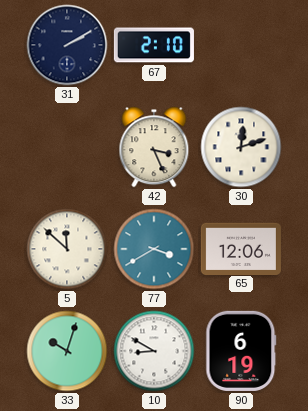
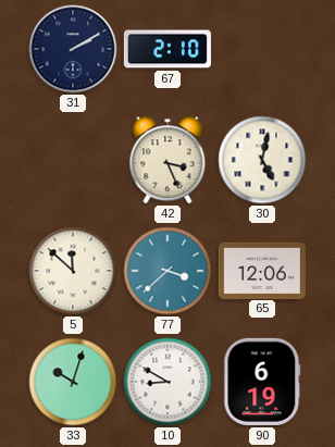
30: 12:12 -> 5:02 (262, 160)
77: 3:40 -> 3:38 (167, 271)
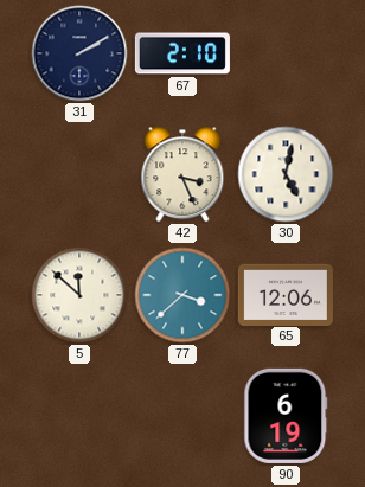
33: 10:03 -> none (73, 382)
10: 8:50 -> none (167, 382)
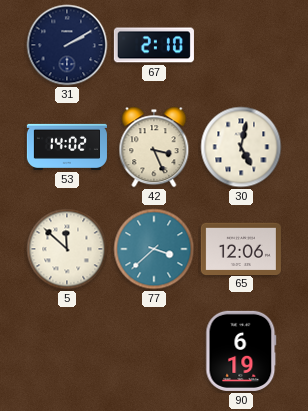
53: none -> 14:02 (67, 147)
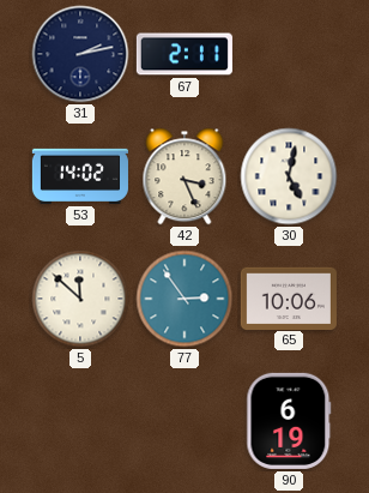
31: 2:10 -> 2:13 (80, 54)
67: 2:10 -> 2:11 (184, 54)
77: 3:38 -> 2:54 (184, 299)
65: 12:06 -> 10:06 (289, 297)
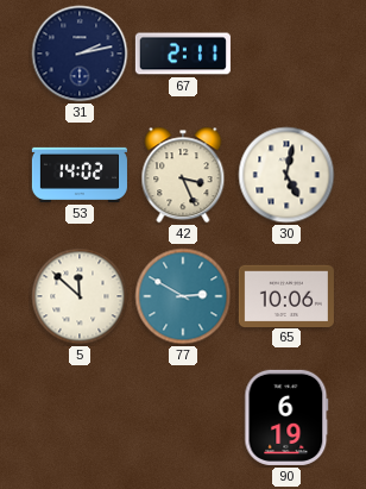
77: 2:54 -> 2:50 (183, 296)
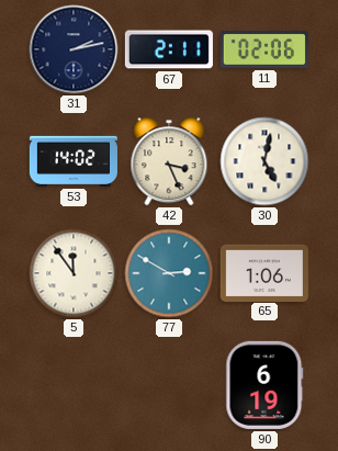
11: none -> 02:06 (264, 49)
5: 11:52 -> 11:54 (74, 273)
65: 10:06 -> 1:06 (264, 272)
